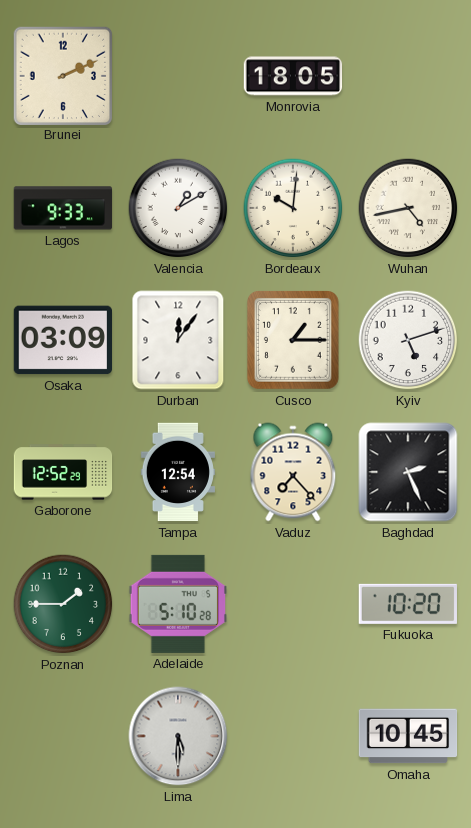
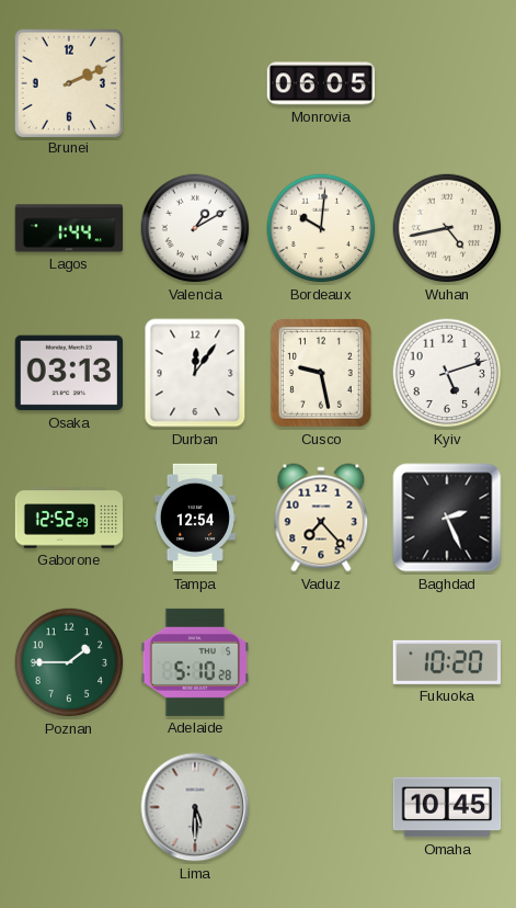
Monrovia: 18:05 -> 06:05 (321, 83)
Lagos: 9:33 -> 1:44 (69, 228)
Osaka: 03:09 -> 03:13 (68, 373)
Cusco: 1:15 -> 9:28 (321, 373)
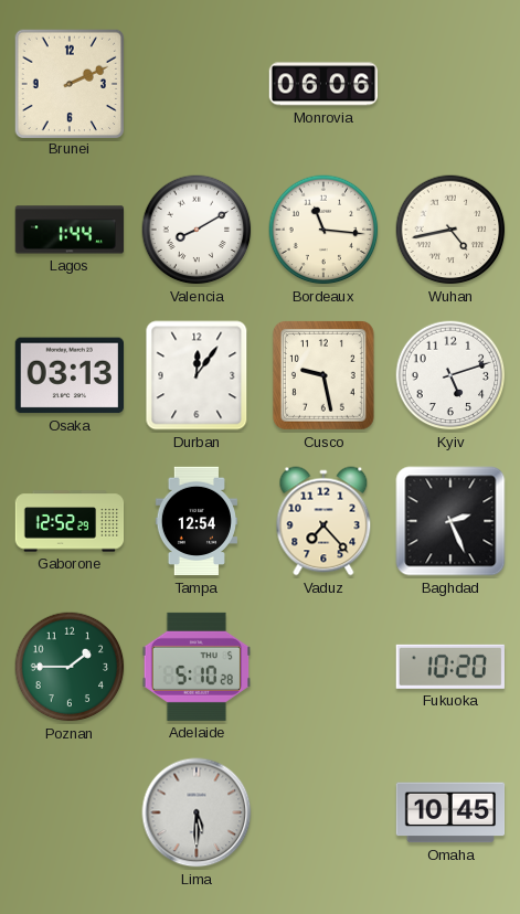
Monrovia: 06:05 -> 06:06 (323, 84)
Valencia: 1:10 -> 8:10 (197, 230)
Bordeaux: 10:01 -> 11:16 (323, 230)
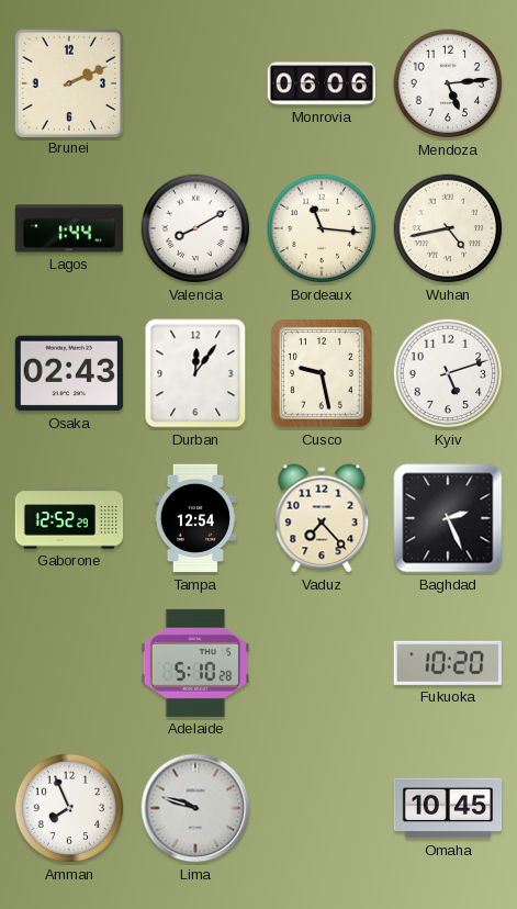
Mendoza: none -> 5:14 (448, 83)
Osaka: 03:13 -> 02:43 (68, 373)
Poznan: 1:45 -> none (70, 667)
Amman: none -> 7:56 (69, 808)
Lima: 5:30 -> 9:48 (195, 808)
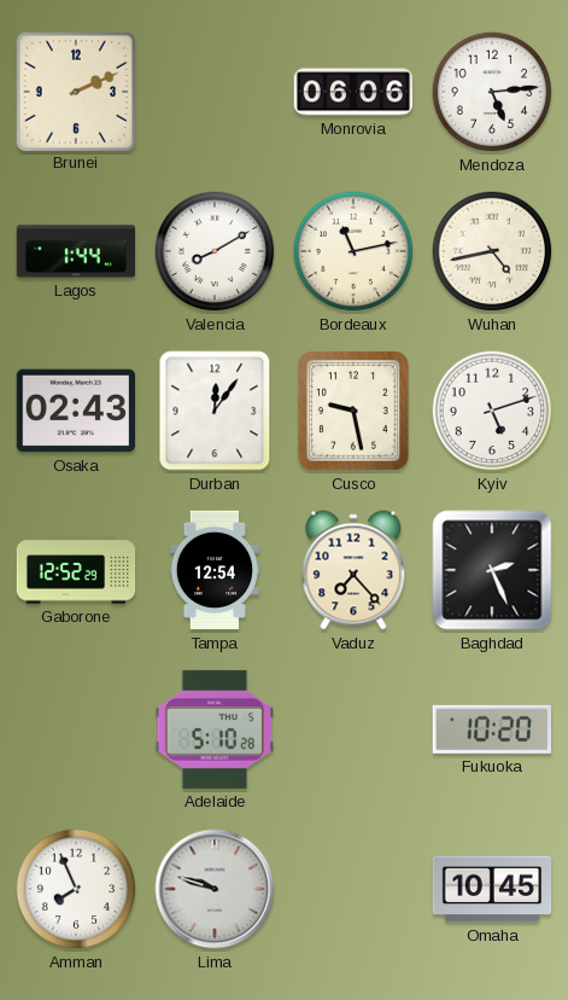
Bordeaux: 11:16 -> 11:13 (353, 251)
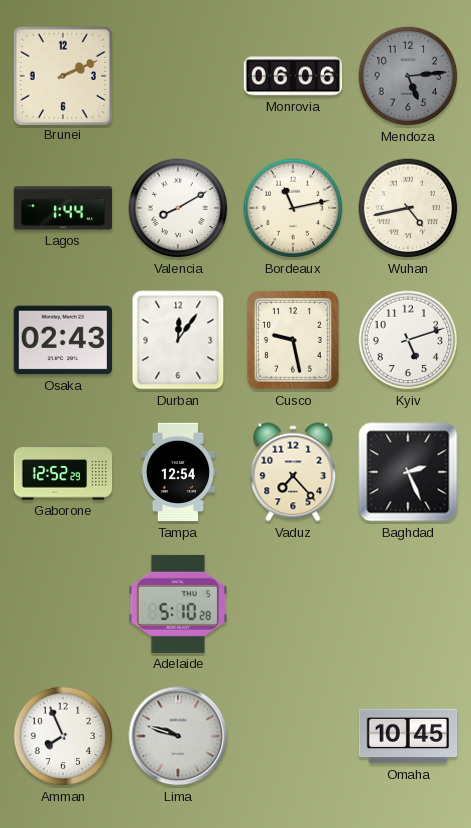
Mendoza dial: white -> grey (408, 76)
Fukuoka: 10:20 -> none (492, 729)
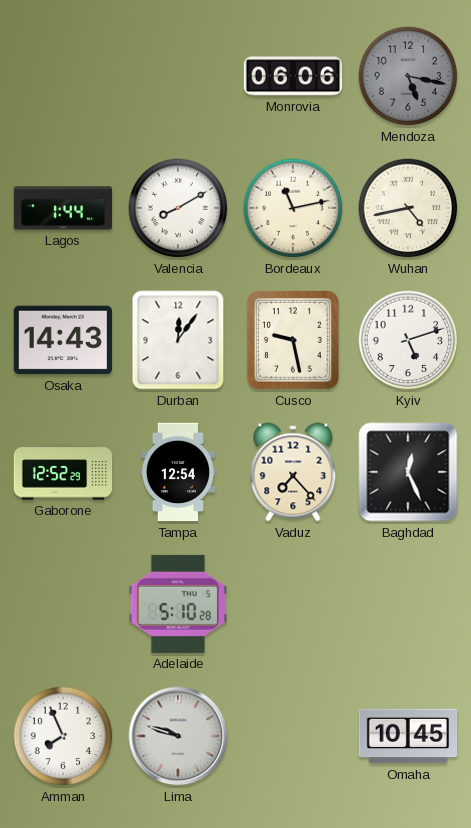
Brunei: 2:11 -> none (63, 75)
Mendoza: 5:14 -> 5:17 (408, 76)
Osaka: 02:43 -> 14:43 (62, 340)
Baghdad: 2:26 -> 12:26 (408, 472)
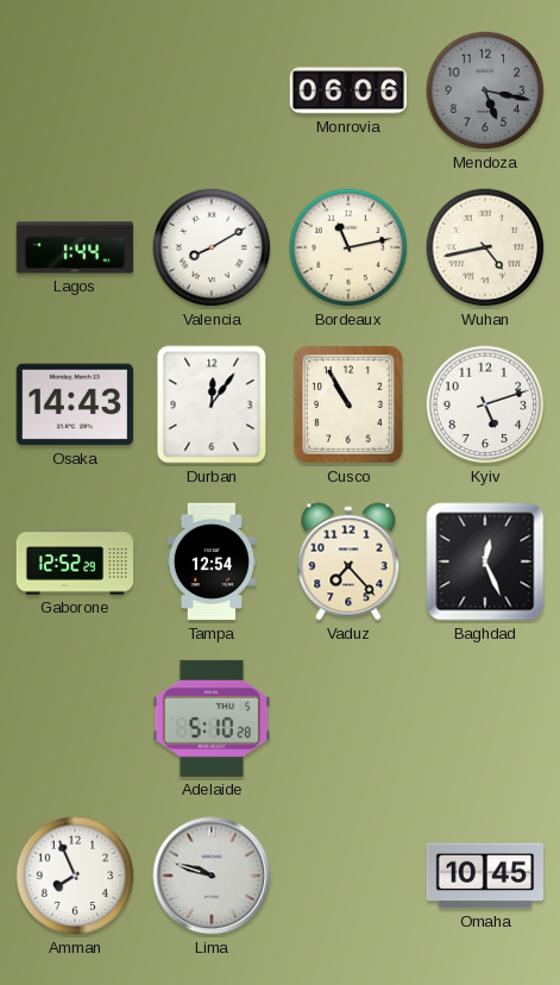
Cusco: 9:28 -> 10:55 (348, 404)
